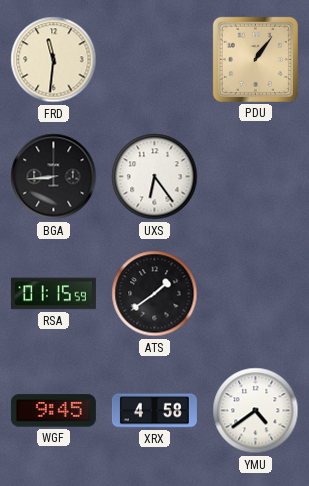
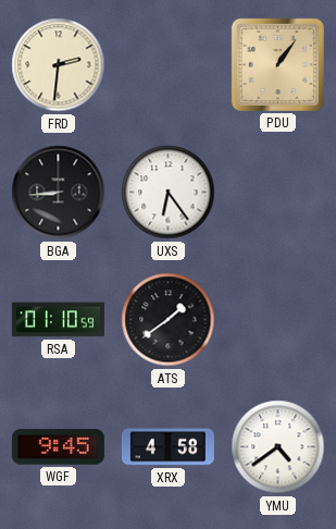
FRD: 11:31 -> 2:31 (59, 65)
RSA: 01:15 -> 01:10 (58, 320)
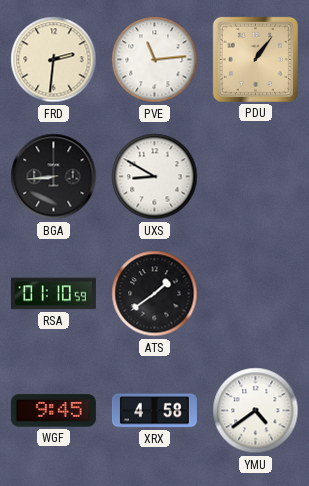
PVE: none -> 11:14 (155, 60)
UXS: 6:24 -> 8:50 (155, 177)
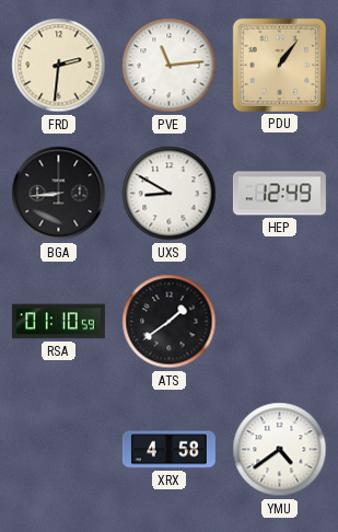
HEP: none -> 12:49 (279, 194)
WGF: 9:45 -> none (53, 411)
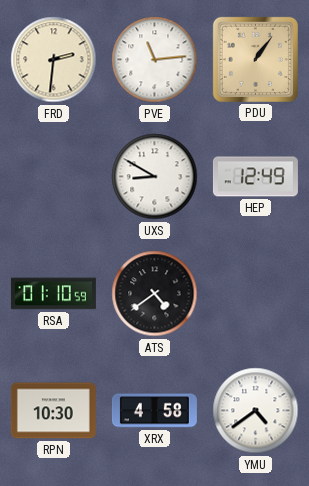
BGA: 8:44 -> none (59, 194)
ATS: 1:39 -> 4:39 (155, 294)
RPN: none -> 10:30 (53, 411)
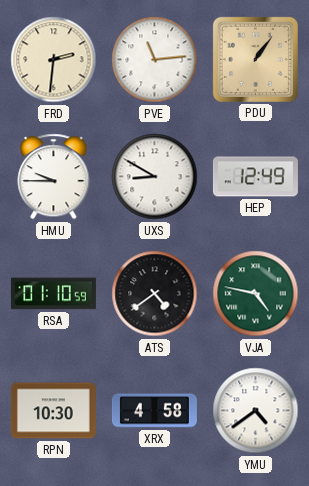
HMU: none -> 9:45 (54, 177)
VJA: none -> 4:47 (256, 294)
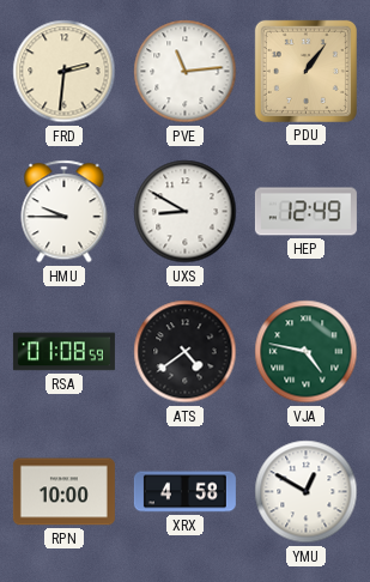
RSA: 01:10 -> 01:08 (63, 352)
RPN: 10:30 -> 10:00 (63, 492)
YMU: 4:39 -> 12:50 (307, 492)
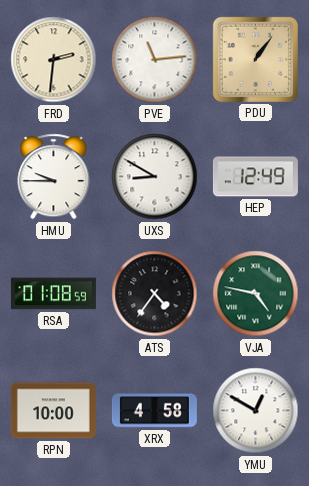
ATS: 4:39 -> 4:36 (155, 294)
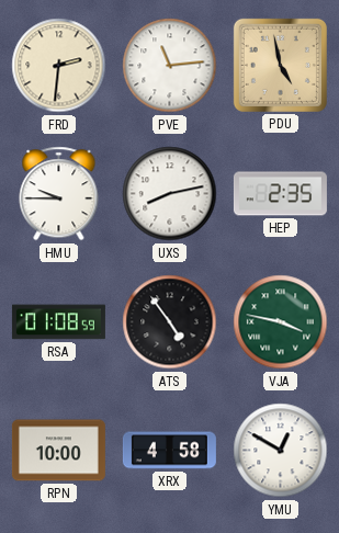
PDU: 1:06 -> 4:58 (280, 65)
UXS: 8:50 -> 8:13 (170, 194)
HEP: 12:49 -> 2:35 (280, 194)
ATS: 4:36 -> 4:54 (170, 322)
VJA: 4:47 -> 3:47 (281, 322)
